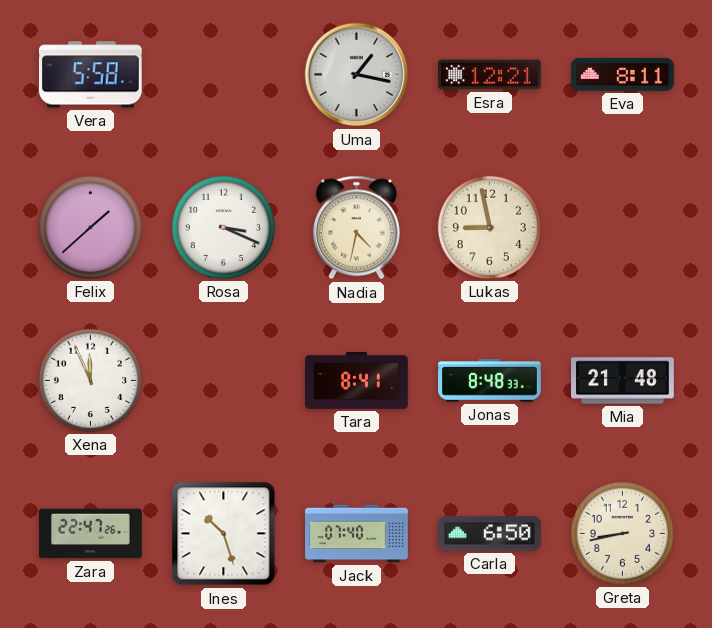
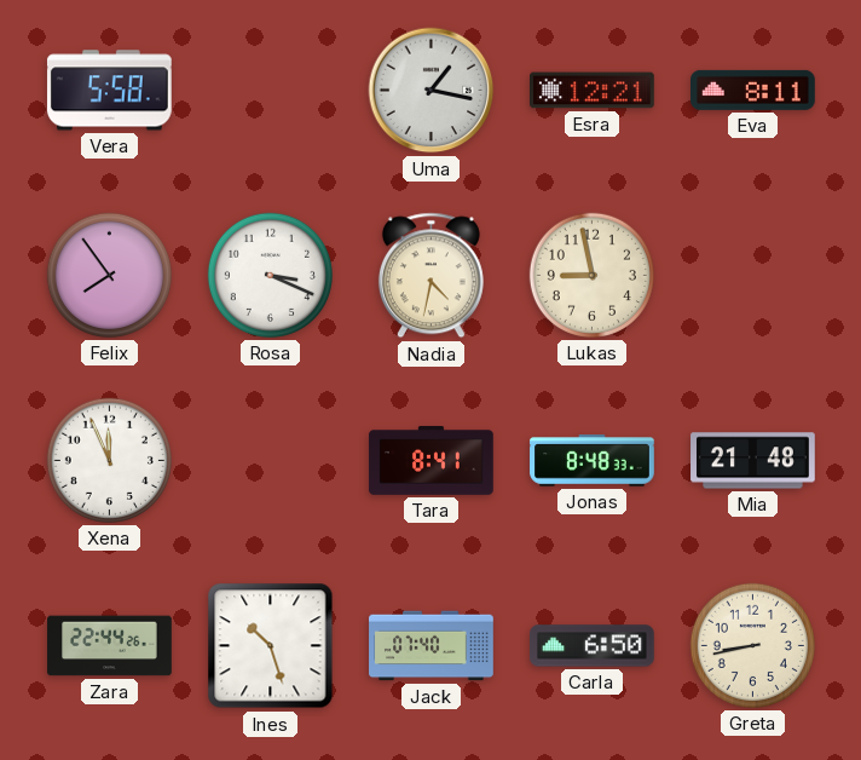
Felix: 1:38 -> 7:54 (109, 275)
Zara: 22:47 -> 22:44 (110, 646)
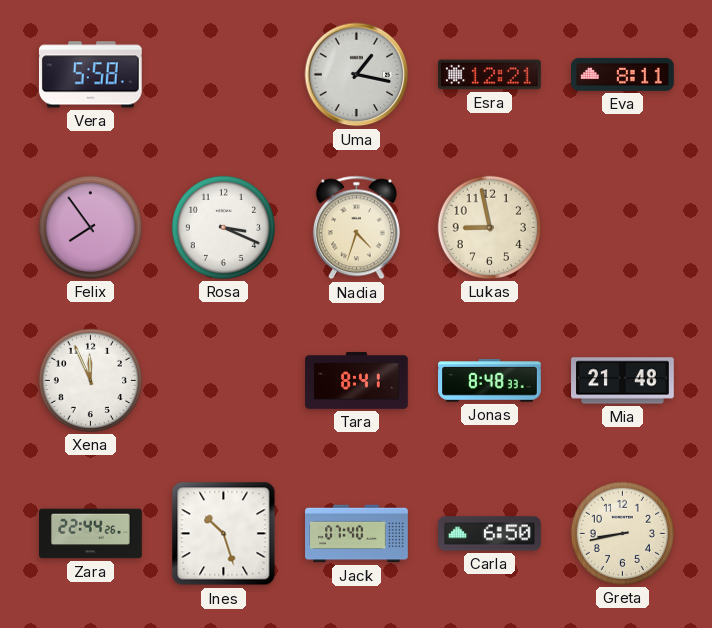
Nadia: 4:32 -> 4:33 (356, 228)
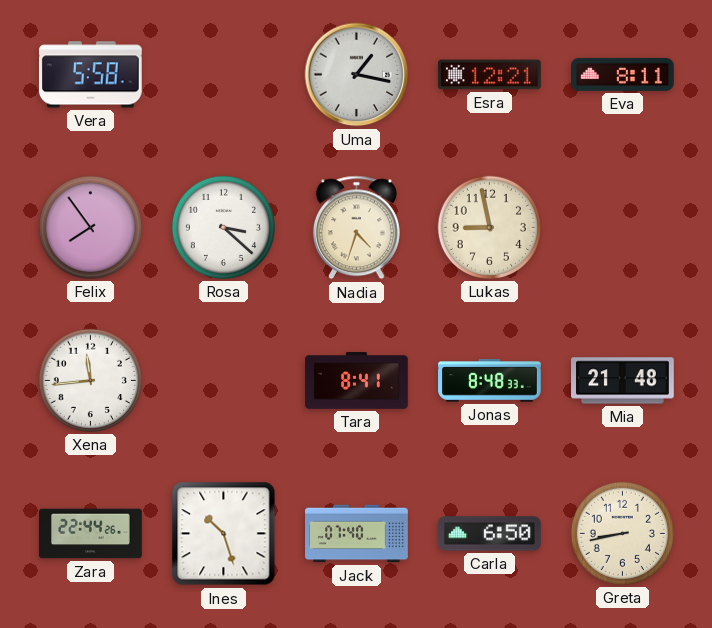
Rosa: 3:19 -> 3:22 (223, 227)
Xena: 11:56 -> 11:44 (90, 380)
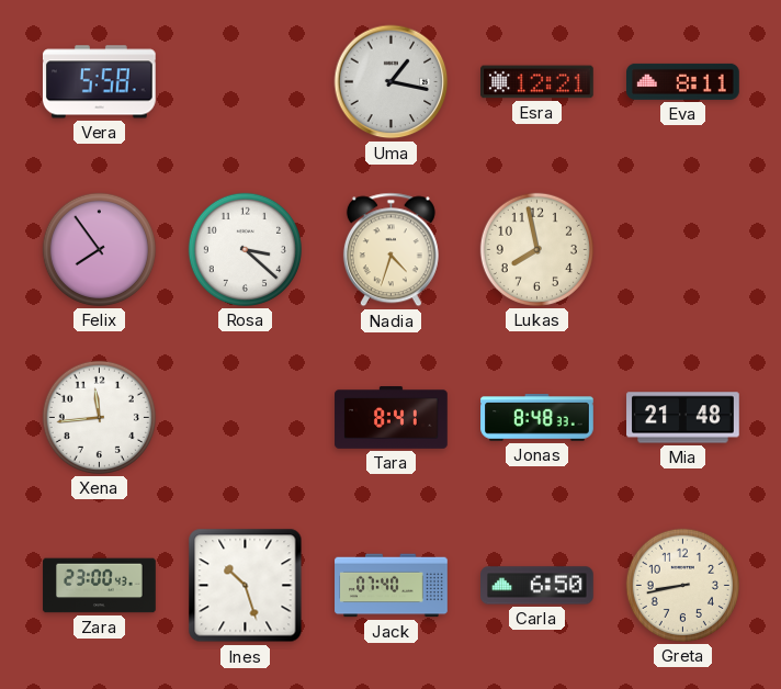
Lukas: 8:58 -> 7:58 (536, 249)
Zara: 22:44 -> 23:00 (100, 586)
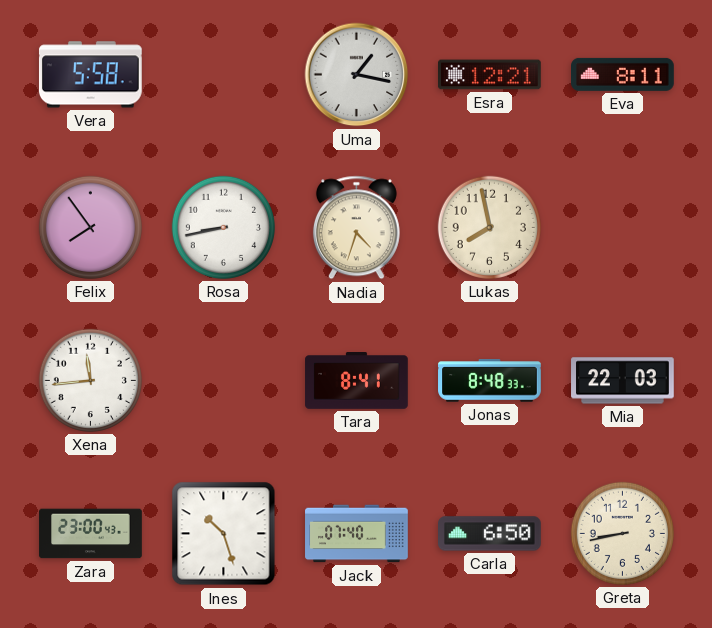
Rosa: 3:22 -> 8:43 (223, 227)
Mia: 21:48 -> 22:03 (623, 381)
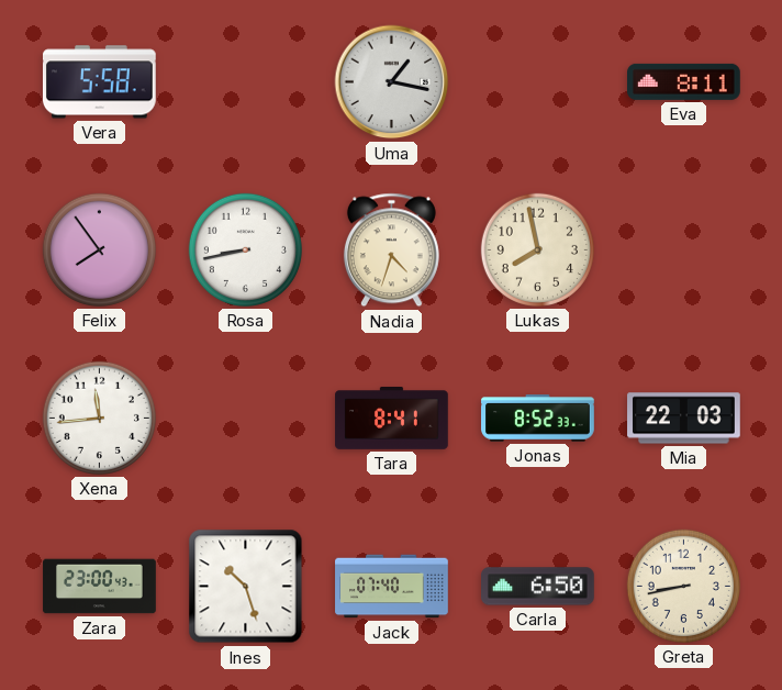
Esra: 12:21 -> none (490, 75)
Jonas: 8:48 -> 8:52 (538, 419)
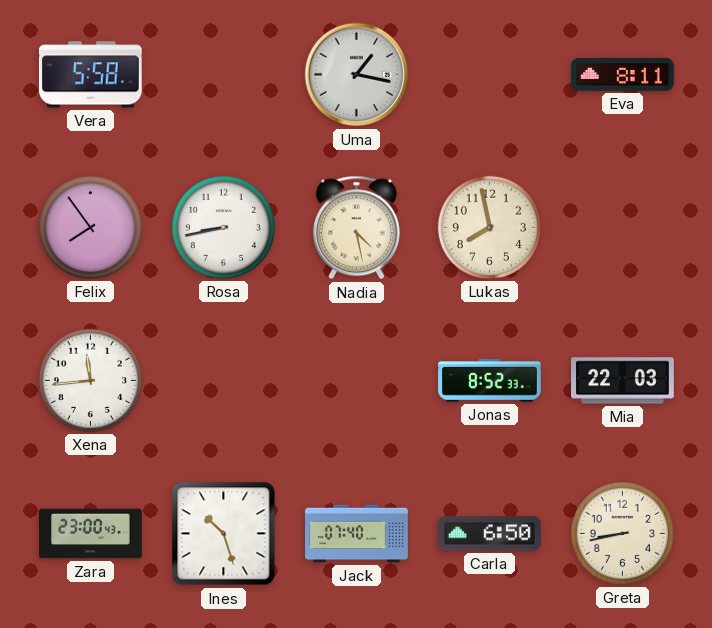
Nadia: 4:33 -> 4:28 (356, 228)
Tara: 8:41 -> none (392, 419)
